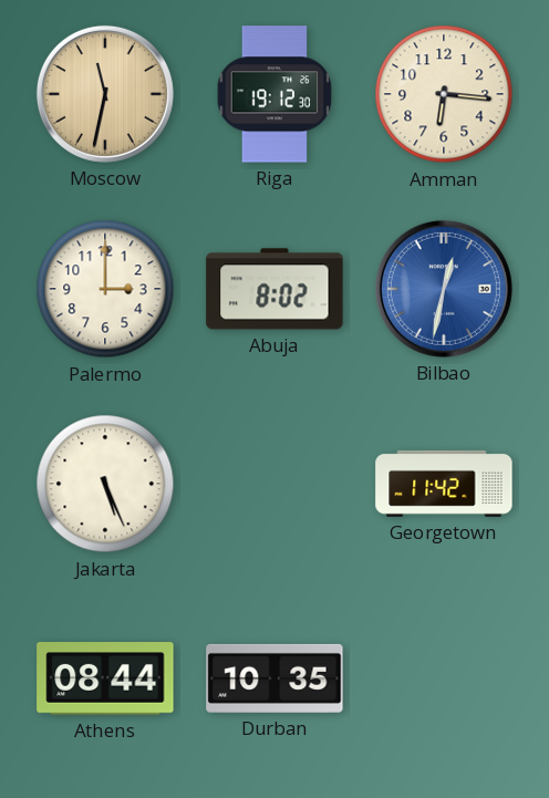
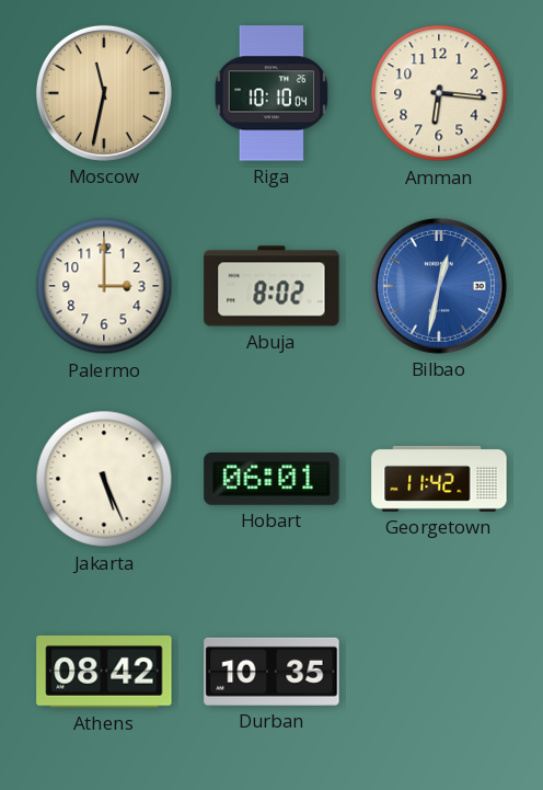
Riga: 19:12 -> 10:10 (271, 93)
Hobart: none -> 06:01 (271, 480)
Athens: 08:44 -> 08:42 (104, 673)
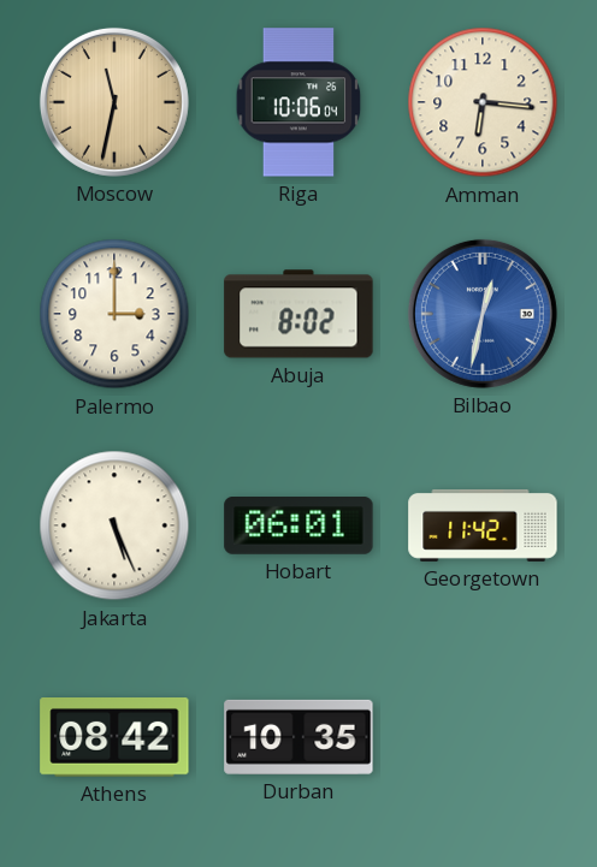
Riga: 10:10 -> 10:06 (298, 102)
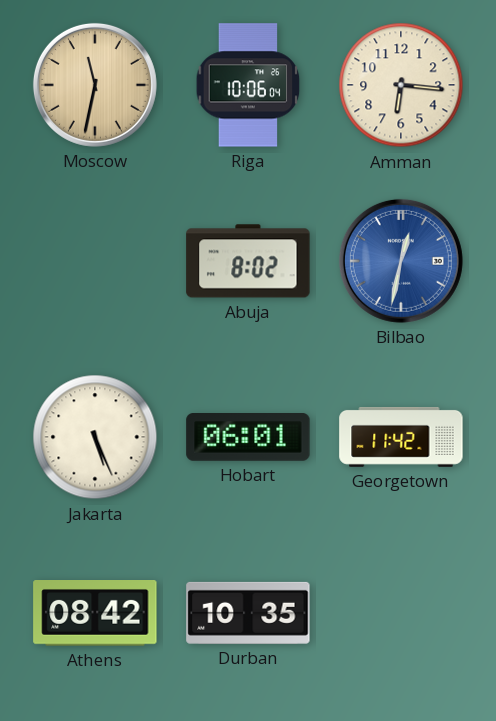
Palermo: 3:00 -> none (114, 314)
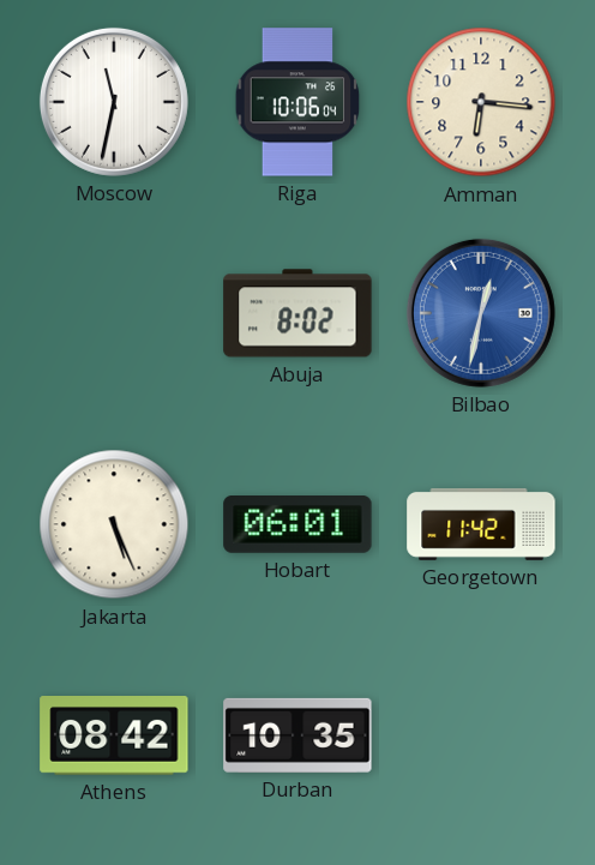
Moscow dial: champagne -> white (114, 102)
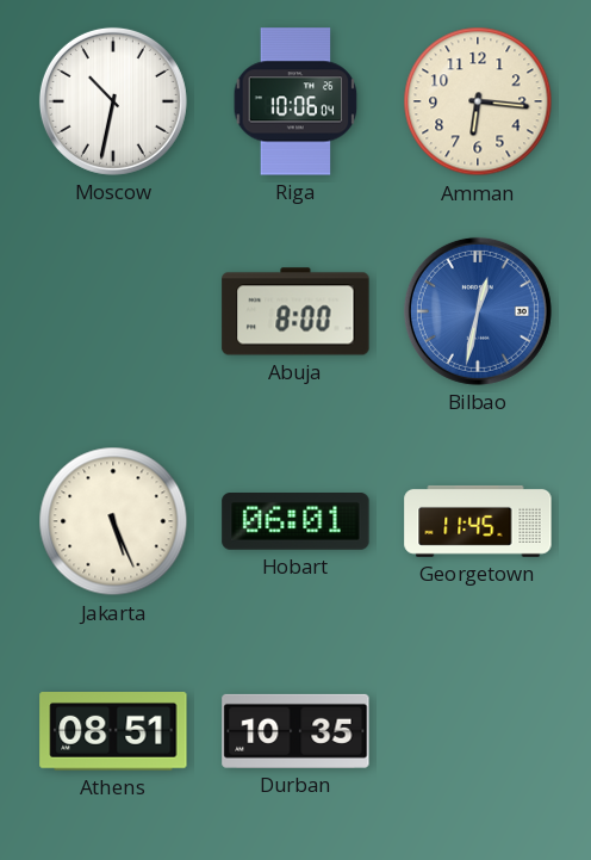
Moscow: 11:32 -> 10:32 (113, 101)
Abuja: 8:02 -> 8:00 (295, 311)
Georgetown: 11:42 -> 11:45 (478, 521)
Athens: 08:42 -> 08:51 (113, 732)
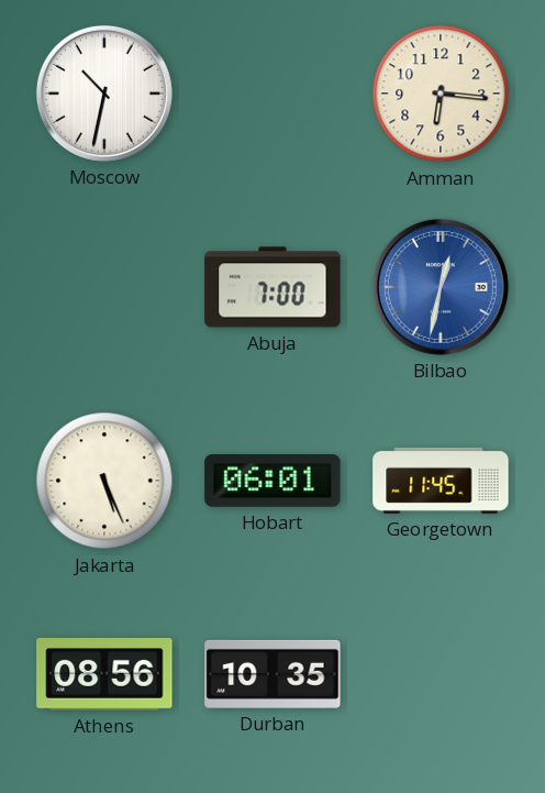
Riga: 10:06 -> none (295, 101)
Abuja: 8:00 -> 7:00 (272, 287)
Athens: 08:51 -> 08:56 (104, 675)
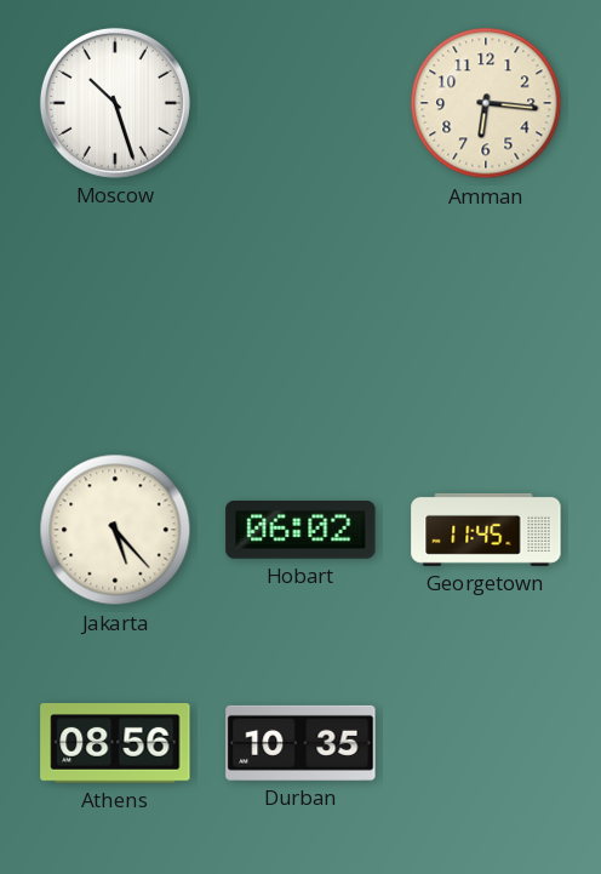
Moscow: 10:32 -> 10:27 (115, 103)
Abuja: 7:00 -> none (272, 287)
Bilbao: 12:32 -> none (441, 287)
Jakarta: 5:26 -> 5:23 (115, 530)
Hobart: 06:01 -> 06:02 (300, 531)
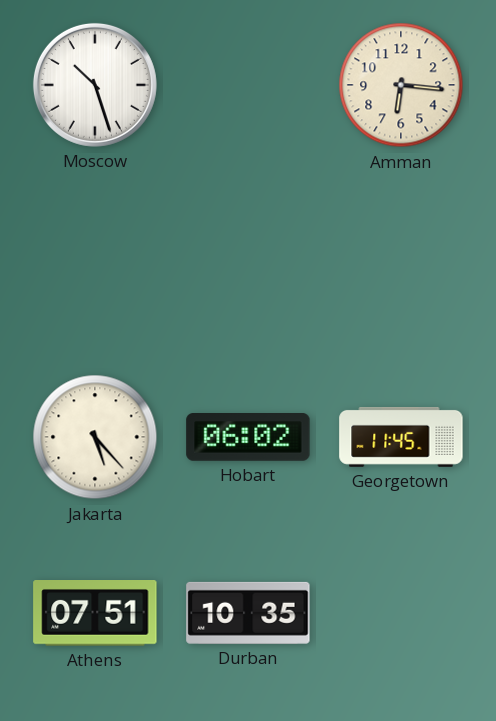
Athens: 08:56 -> 07:51 (95, 614)
